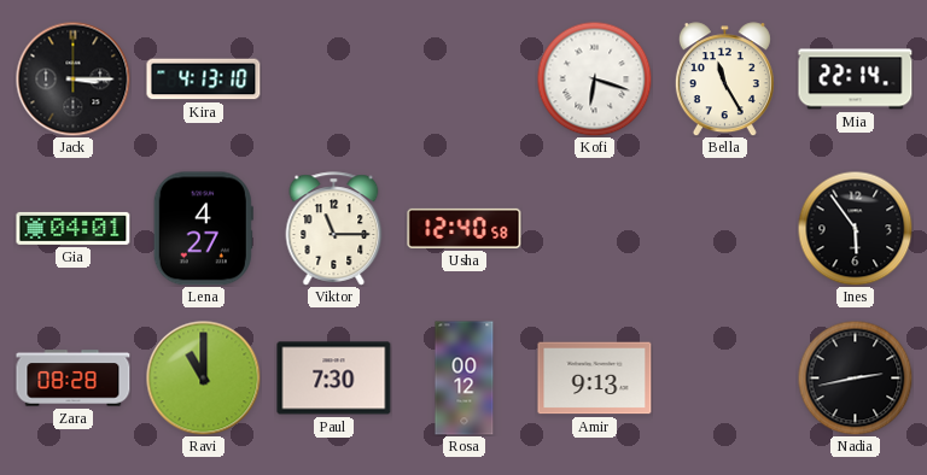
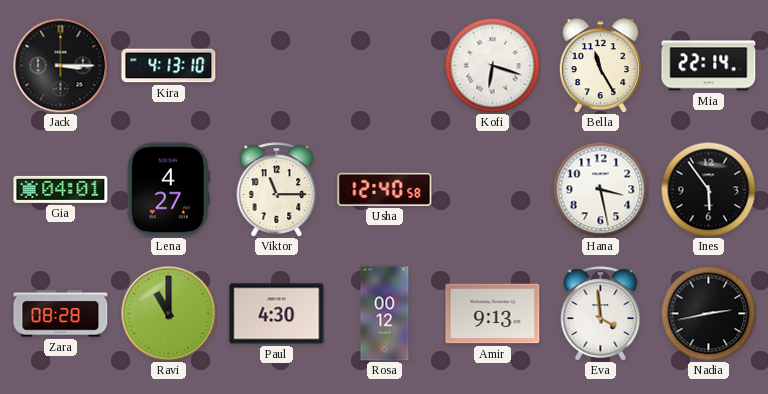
Hana: none -> 3:28 (600, 189)
Paul: 7:30 -> 4:30 (277, 314)
Eva: none -> 3:59 (601, 314)
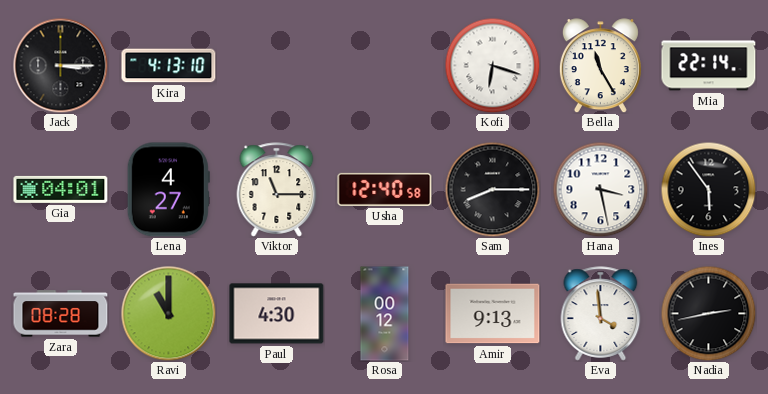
Sam: none -> 8:15 (492, 189)
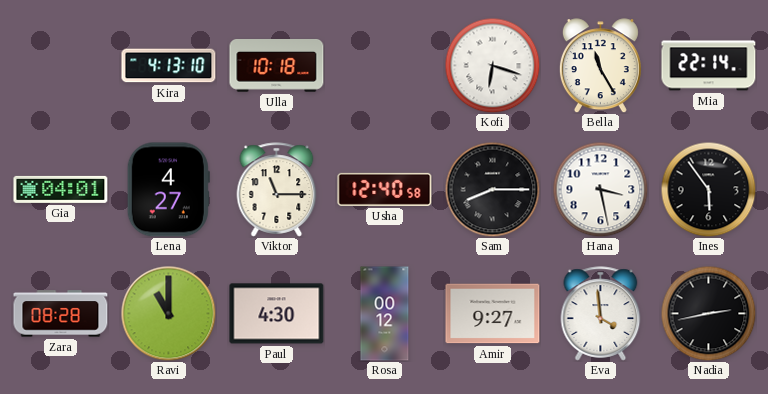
Jack: 3:15 -> none (60, 65)
Ulla: none -> 10:18 (277, 66)
Amir: 9:13 -> 9:27 (493, 314)
